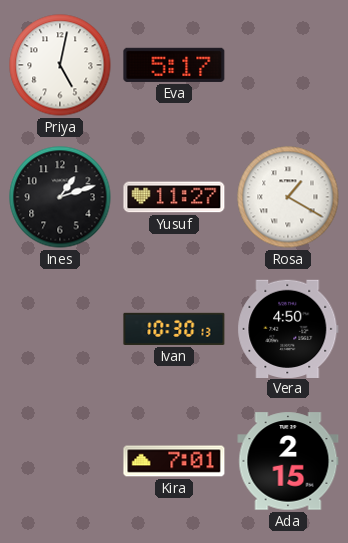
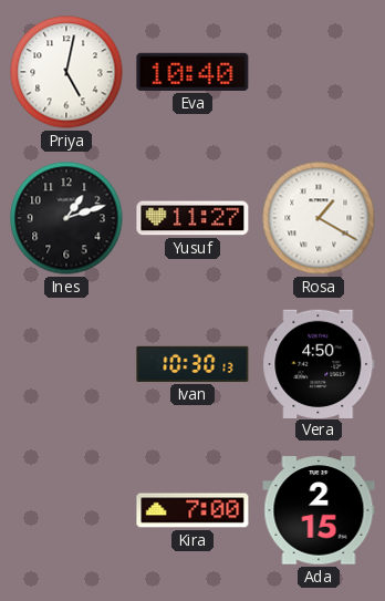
Eva: 5:17 -> 10:40 (192, 72)
Kira: 7:01 -> 7:00 (192, 510)
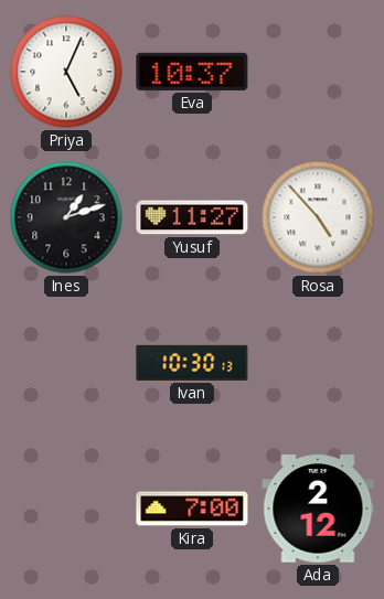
Priya: 5:02 -> 5:04 (66, 72)
Eva: 10:40 -> 10:37 (192, 72)
Rosa: 1:20 -> 4:53 (318, 217)
Vera: 4:50 -> none (319, 363)
Ada: 2:15 -> 2:12 (318, 509)
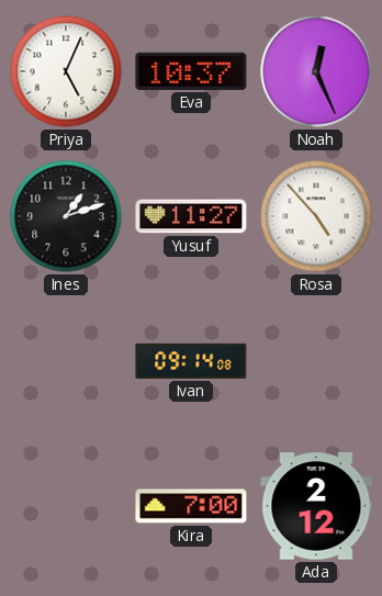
Noah: none -> 12:26 (316, 71)
Ivan: 10:30 -> 09:14 (191, 361)
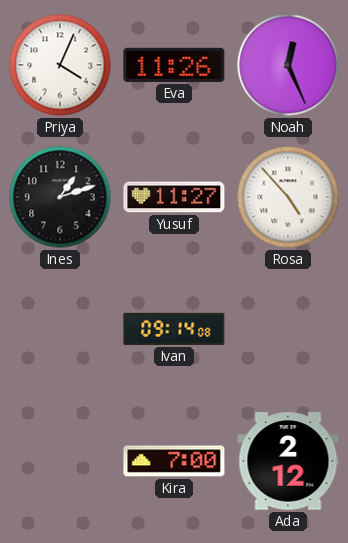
Priya: 5:04 -> 4:04 (60, 65)
Eva: 10:37 -> 11:26 (174, 65)
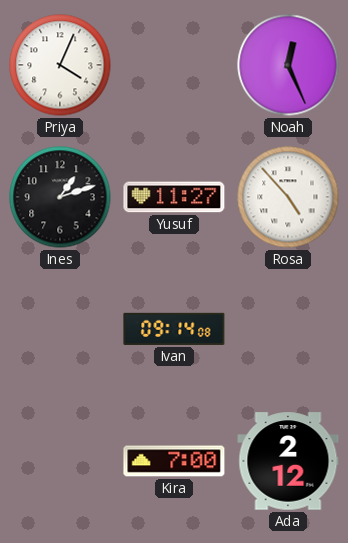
Eva: 11:26 -> none (174, 65)
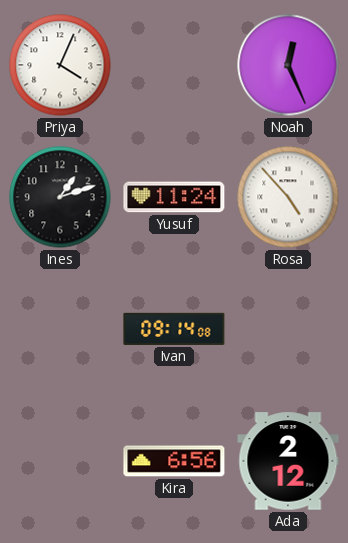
Yusuf: 11:27 -> 11:24 (174, 197)
Kira: 7:00 -> 6:56 (174, 461)
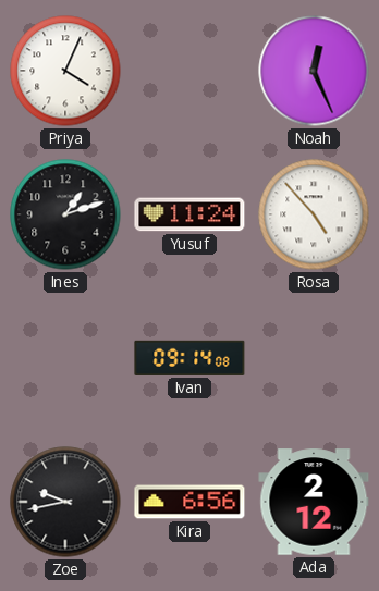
Zoe: none -> 9:43 (65, 502)
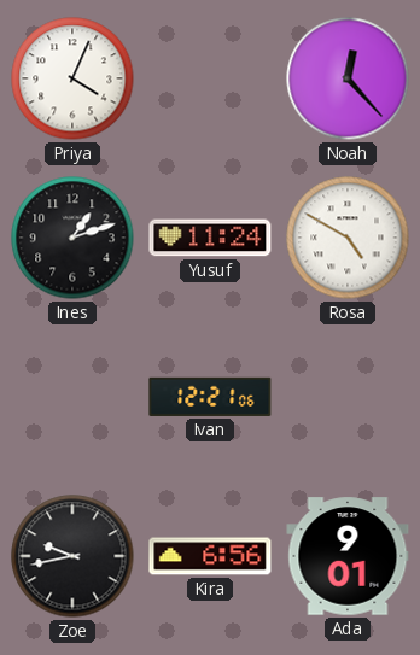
Noah: 12:26 -> 12:23 (348, 78)
Rosa: 4:53 -> 4:50 (348, 238)
Ivan: 09:14 -> 12:21 (210, 397)
Ada: 2:12 -> 9:01 (348, 556)
